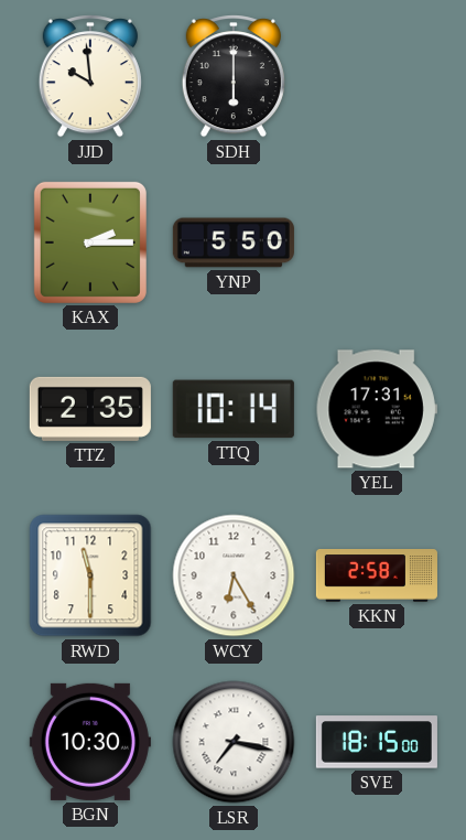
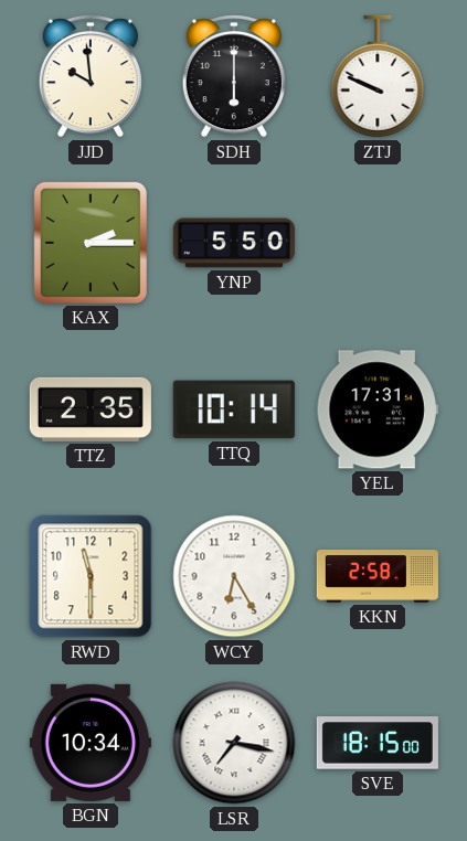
ZTJ: none -> 9:49 (378, 76)
BGN: 10:30 -> 10:34 (91, 743)
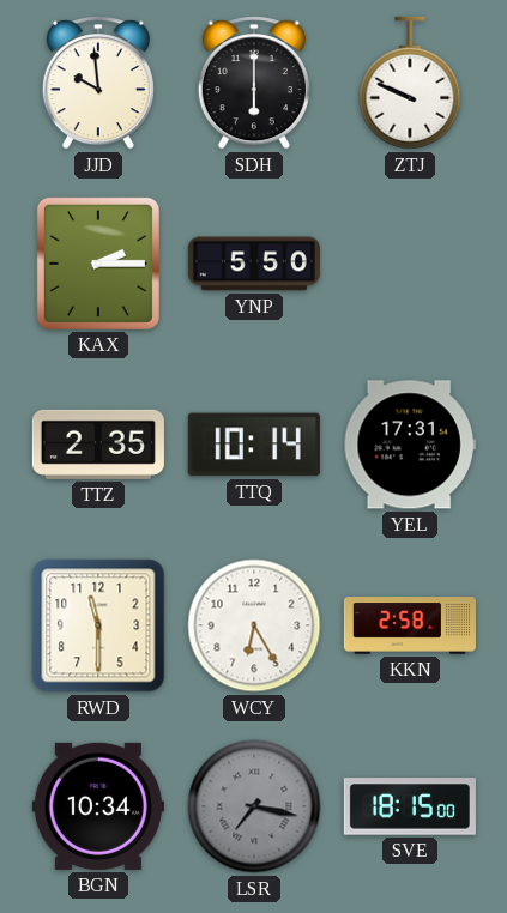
LSR dial: white -> grey (254, 806)
